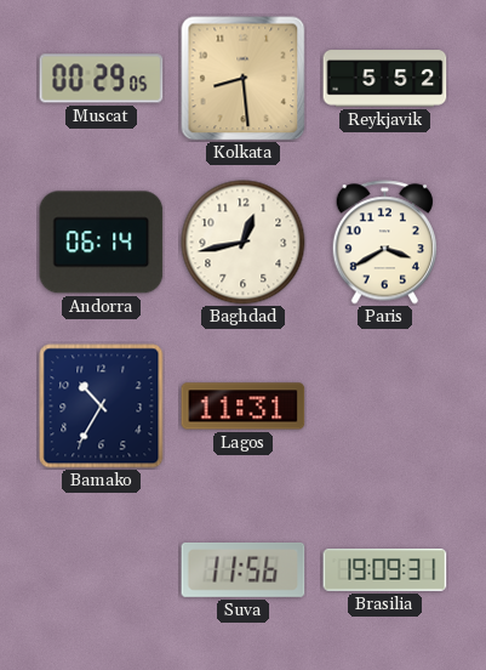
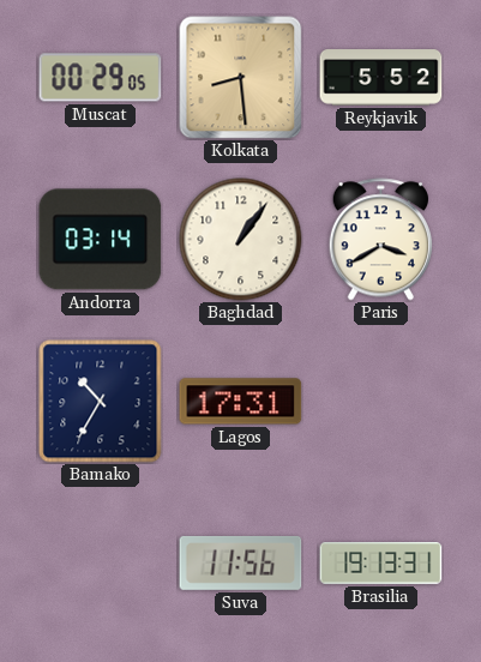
Andorra: 06:14 -> 03:14 (101, 240)
Baghdad: 12:43 -> 1:06 (241, 240)
Lagos: 11:31 -> 17:31 (241, 402)
Brasilia: 19:09 -> 19:13 (381, 564)
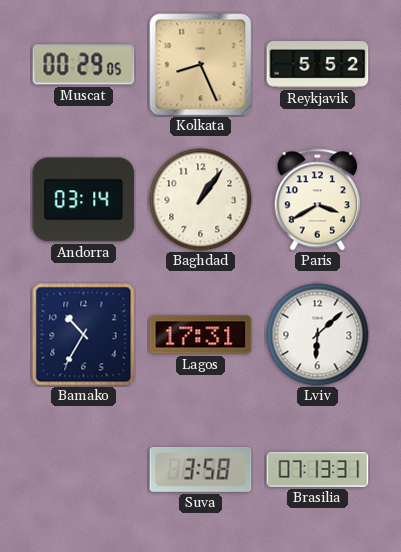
Kolkata: 8:29 -> 8:26 (201, 65)
Lviv: none -> 6:08 (318, 335)
Suva: 11:56 -> 3:58 (201, 469)
Brasilia: 19:13 -> 07:13 (318, 470)
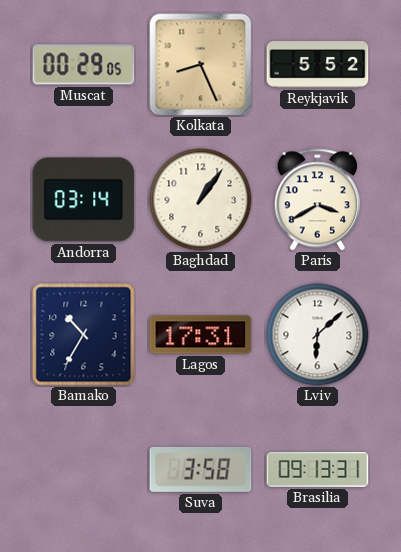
Brasilia: 07:13 -> 09:13 (318, 470)
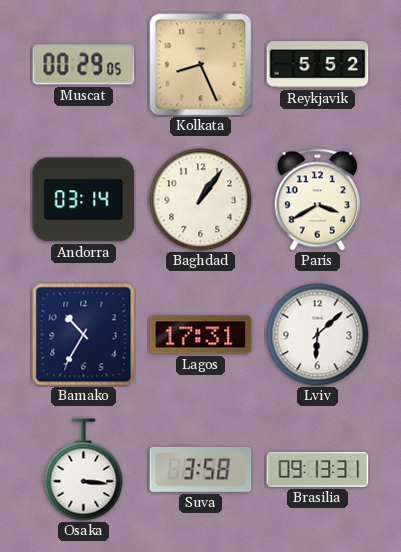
Osaka: none -> 3:16 (84, 470)
